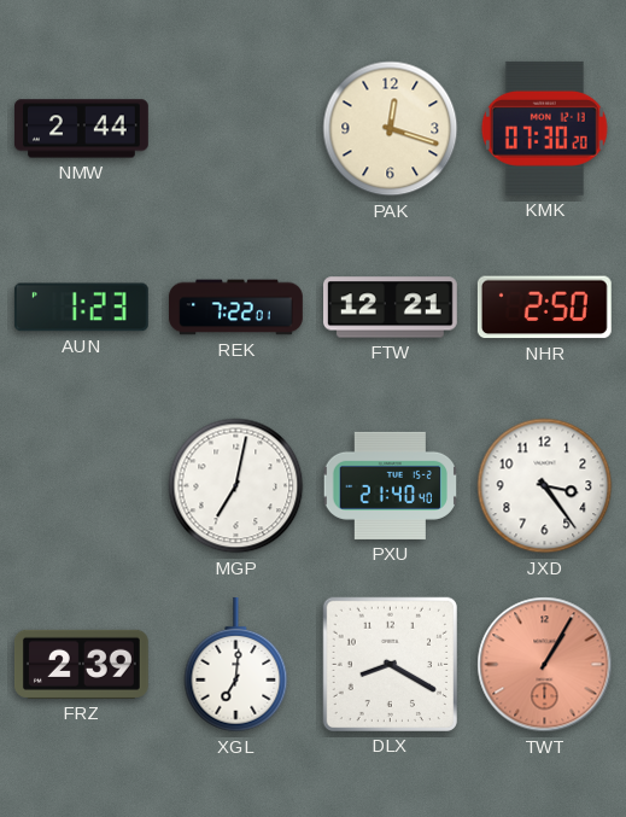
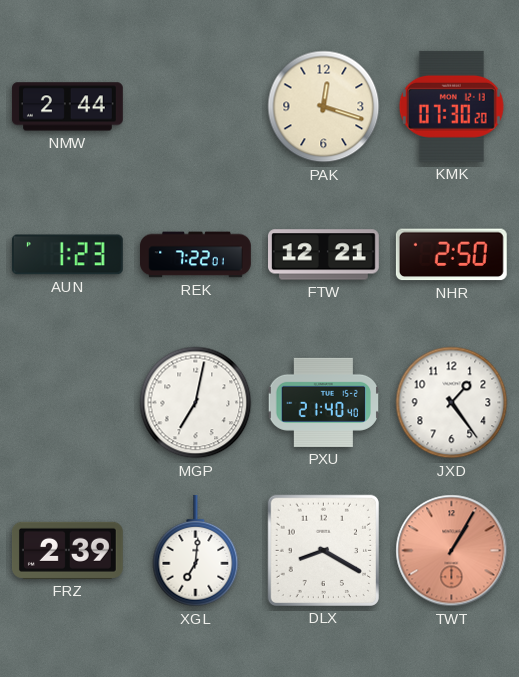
JXD: 3:24 -> 1:24 (452, 403)
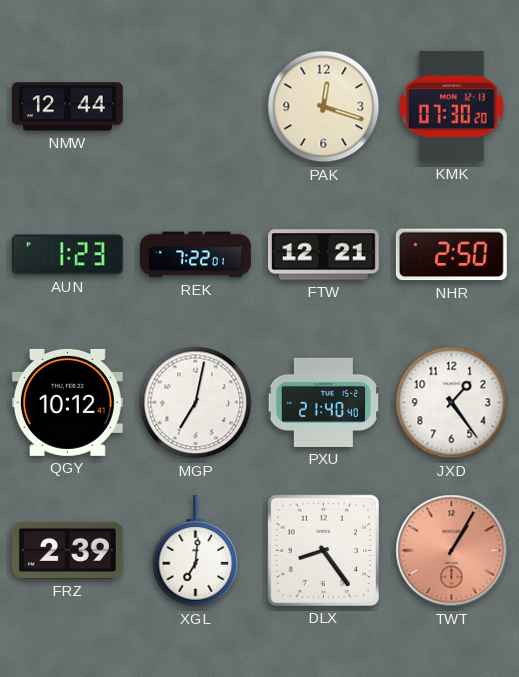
NMW: 2:44 -> 12:44 (67, 107)
QGY: none -> 10:12 (67, 402)
DLX: 8:20 -> 8:24 (323, 550)
